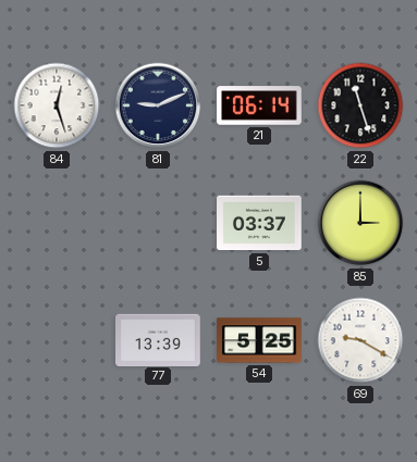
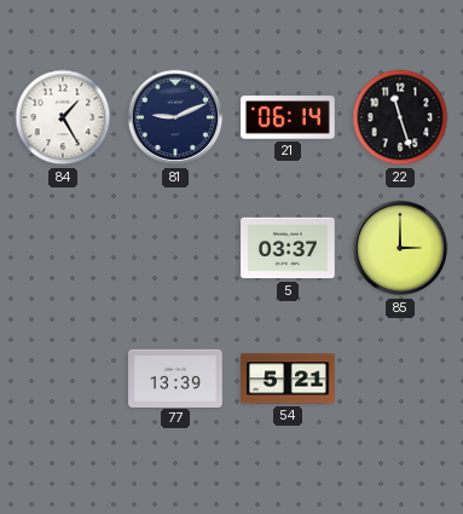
84: 12:27 -> 1:25 (63, 117)
54: 5:25 -> 5:21 (288, 379)
69: 9:20 -> none (360, 340)
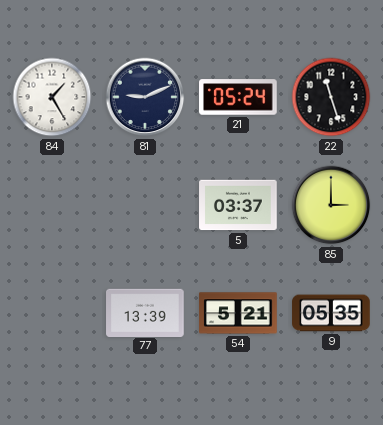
21: 06:14 -> 05:24 (238, 97)
9: none -> 05:35 (331, 313)
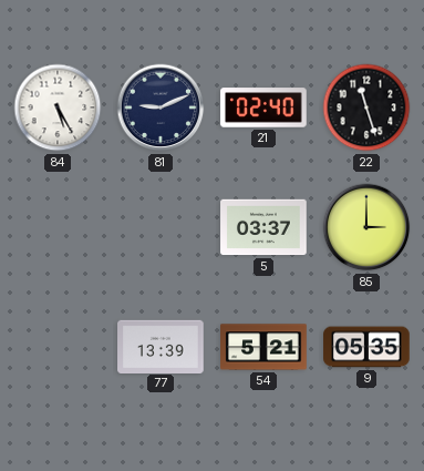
84: 1:25 -> 5:25 (58, 107)
21: 05:24 -> 02:40 (263, 107)
